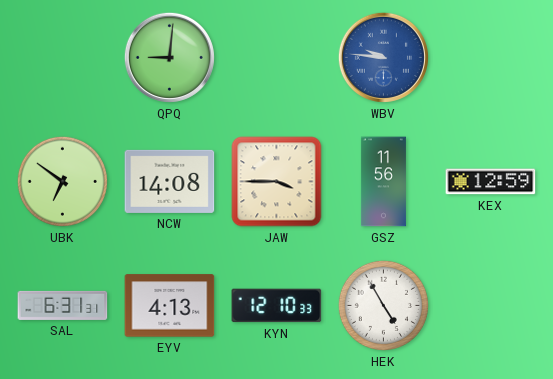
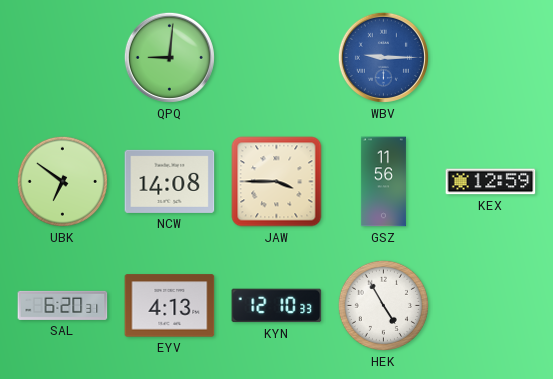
WBV: 9:46 -> 9:15 (383, 57)
SAL: 6:31 -> 6:20 (63, 305)
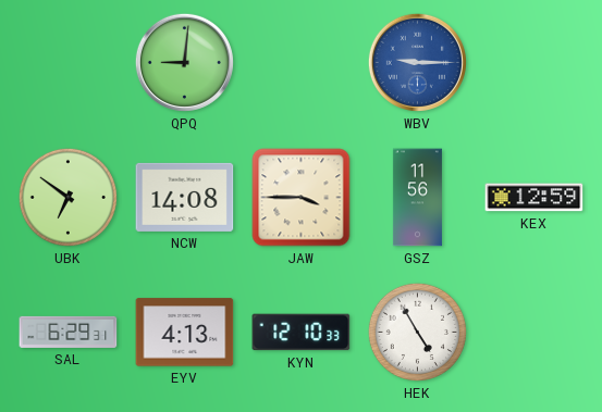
SAL: 6:20 -> 6:29 (69, 332)
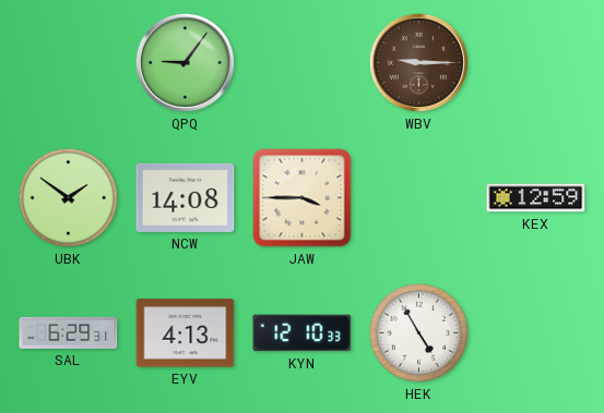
QPQ: 9:01 -> 9:06 (185, 62)
WBV dial: blue -> brown (418, 62)
UBK: 6:51 -> 1:51 (68, 197)
GSZ: 11:56 -> none (417, 198)
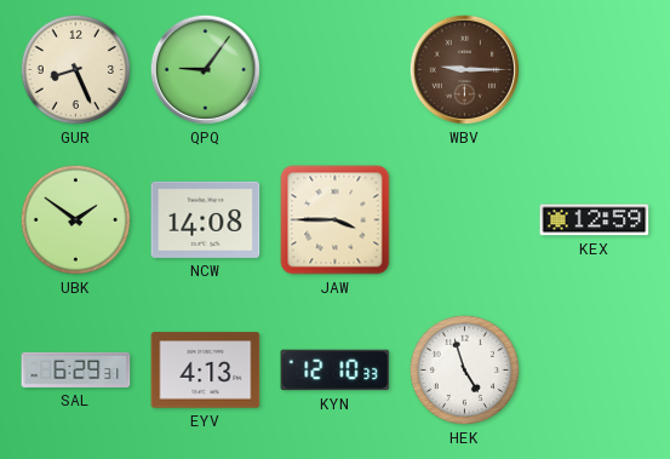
GUR: none -> 8:26 (75, 69)
HEK: 4:55 -> 4:57 (464, 369)
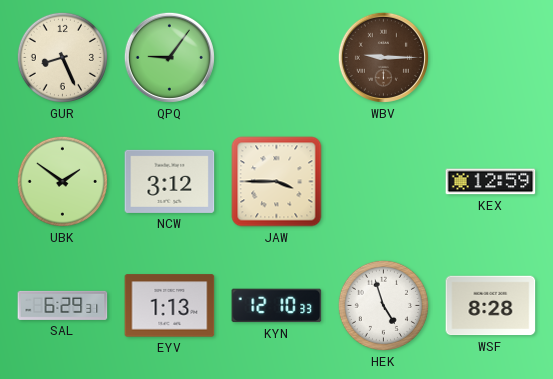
NCW: 14:08 -> 3:12 (170, 181)
EYV: 4:13 -> 1:13 (170, 306)
WSF: none -> 8:28 (491, 306)
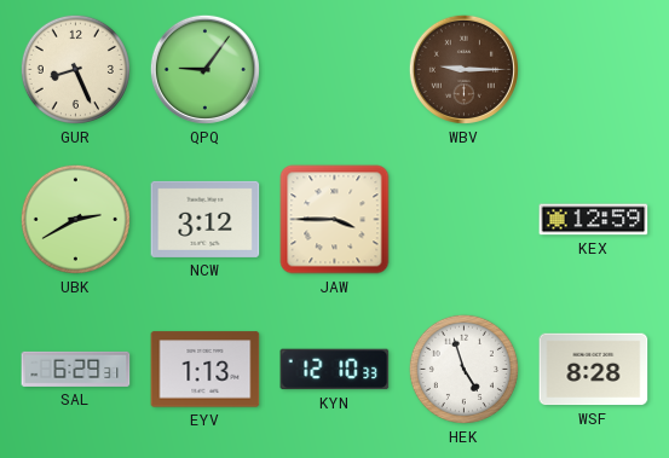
UBK: 1:51 -> 2:40 (75, 219)
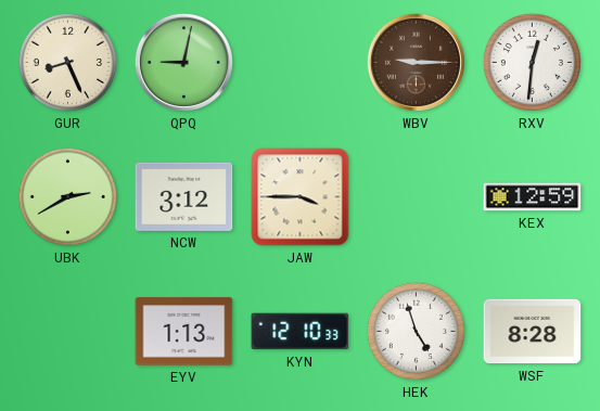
QPQ: 9:06 -> 9:02 (183, 62)
RXV: none -> 12:31 (532, 62)
SAL: 6:29 -> none (76, 369)
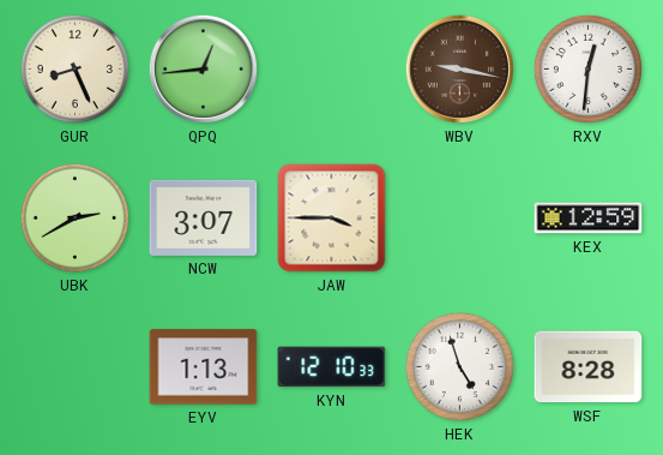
QPQ: 9:02 -> 12:44 (203, 68)
WBV: 9:15 -> 9:17 (459, 68)
NCW: 3:12 -> 3:07 (204, 217)
